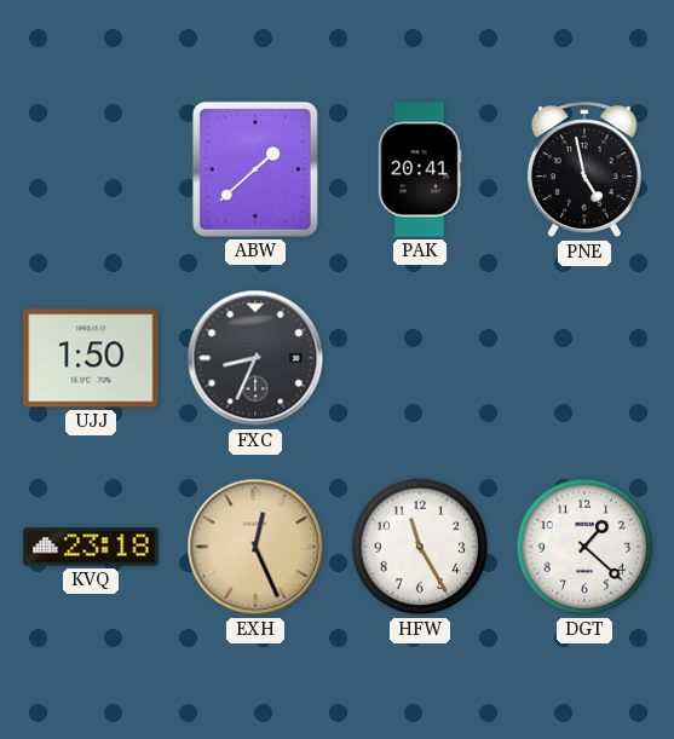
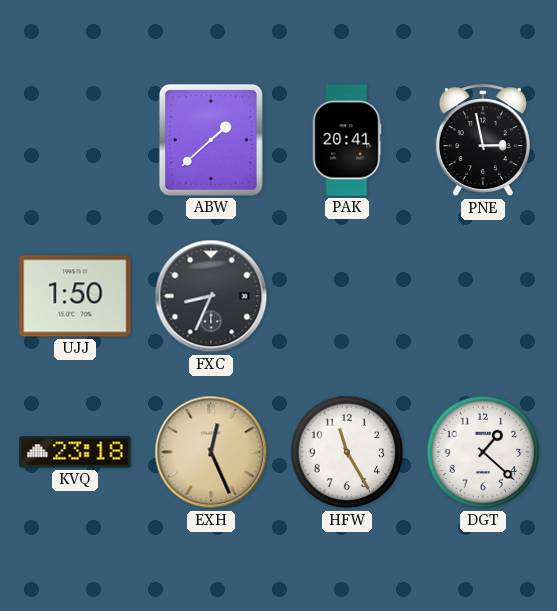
PNE: 4:58 -> 2:58 (483, 141)
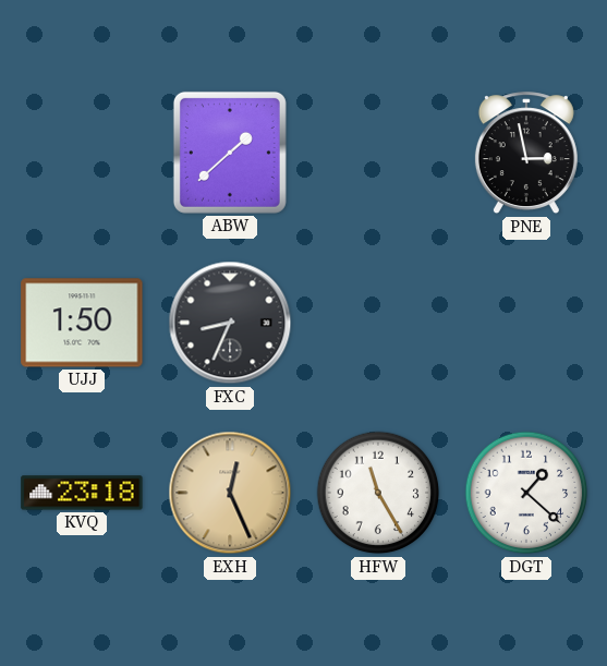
PAK: 20:41 -> none (347, 140)
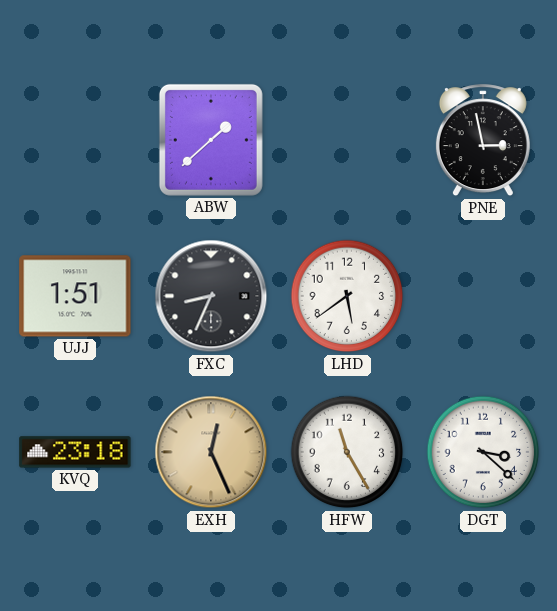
UJJ: 1:50 -> 1:51 (75, 296)
LHD: none -> 5:39 (347, 296)
DGT: 1:22 -> 3:22 (483, 452)
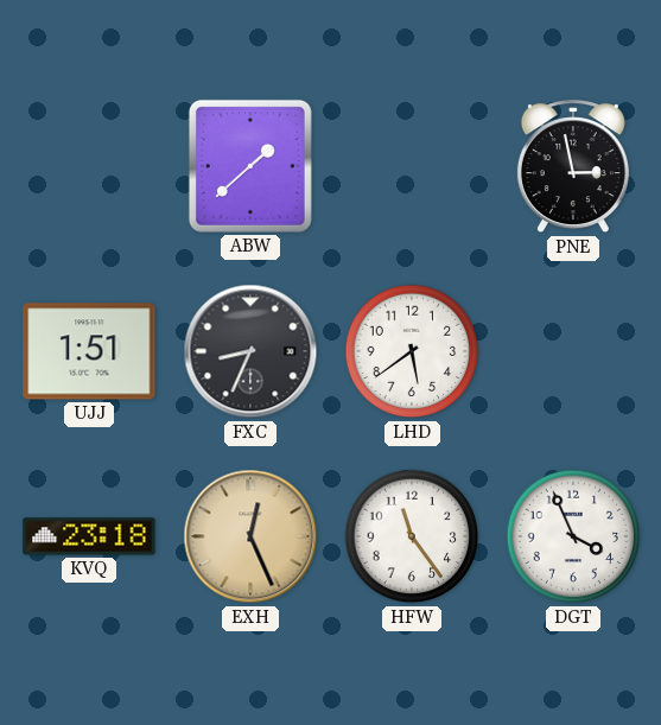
HFW: 11:25 -> 11:24 (412, 536)
DGT: 3:22 -> 3:56 (573, 536)
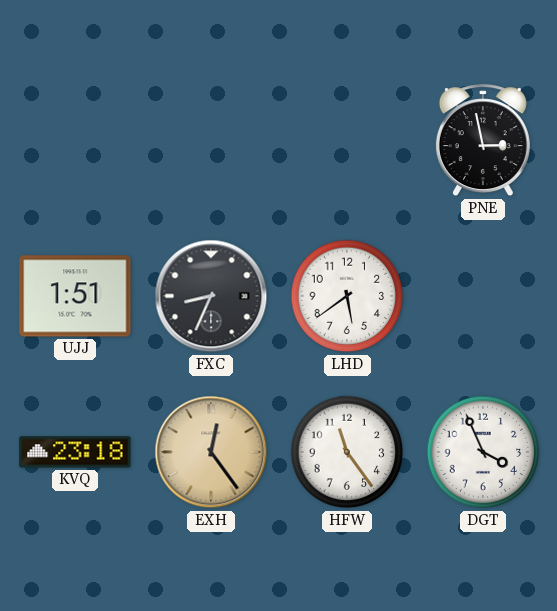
ABW: 1:38 -> none (250, 166)
EXH: 12:26 -> 12:24 (211, 452)
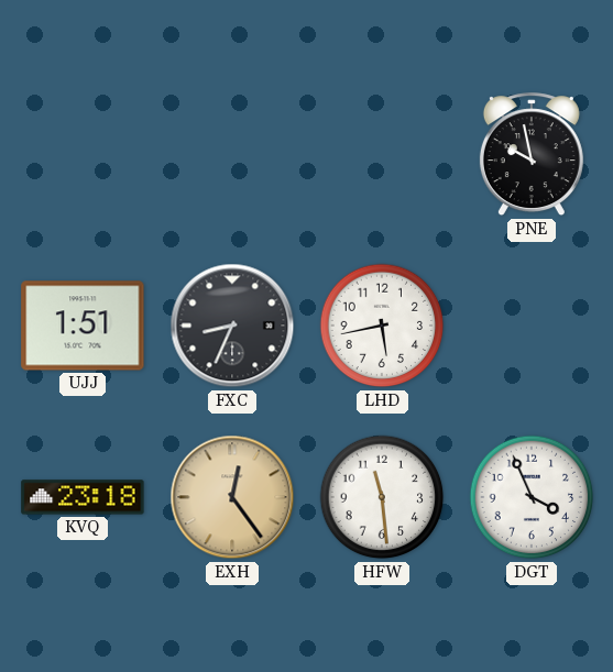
PNE: 2:58 -> 9:58 (532, 155)
LHD: 5:39 -> 5:43 (382, 326)
HFW: 11:24 -> 11:29 (382, 497)
